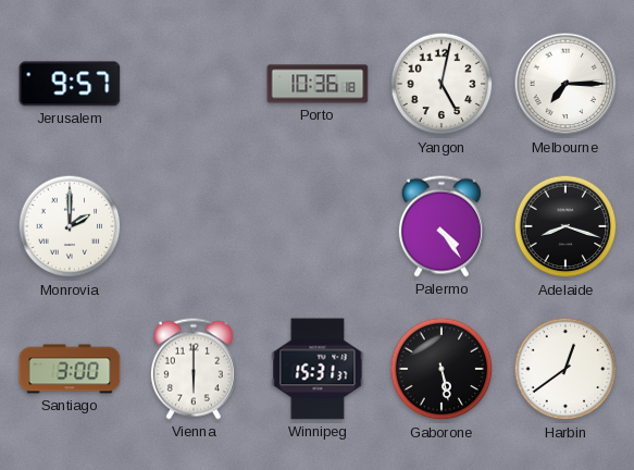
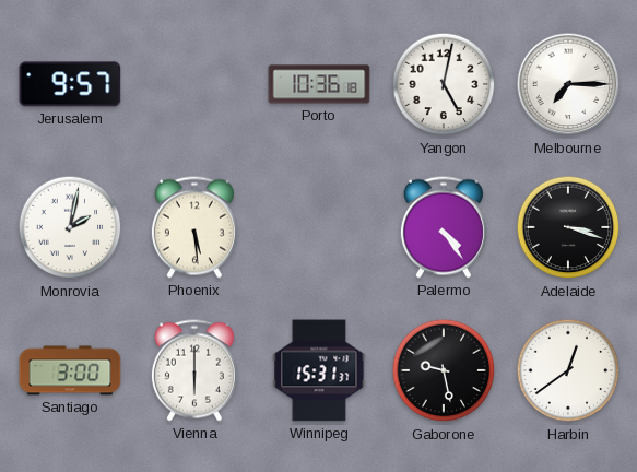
Monrovia: 2:00 -> 2:02 (70, 227)
Phoenix: none -> 5:29 (194, 227)
Adelaide: 8:18 -> 3:18 (568, 227)
Gaborone: 5:28 -> 9:28 (444, 370)
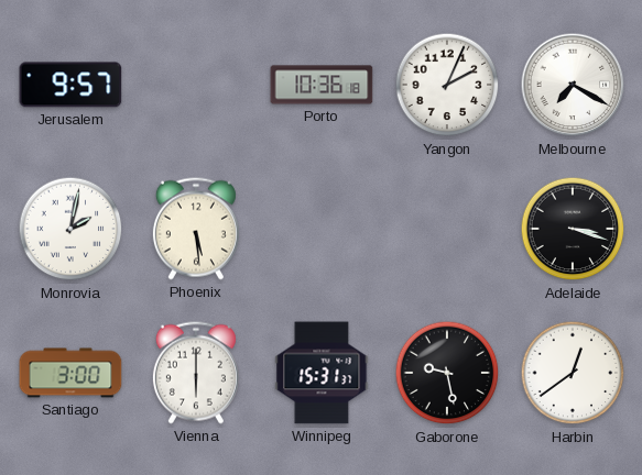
Yangon: 5:02 -> 2:04 (447, 85)
Melbourne: 7:15 -> 7:20 (573, 85)
Palermo: 4:24 -> none (444, 227)
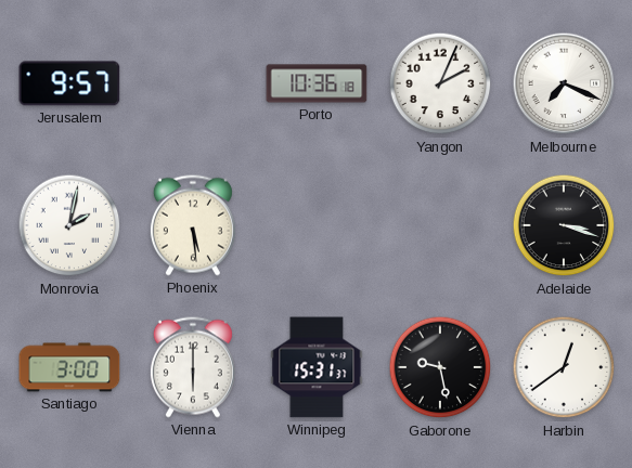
Melbourne: 7:20 -> 7:19 (564, 83)
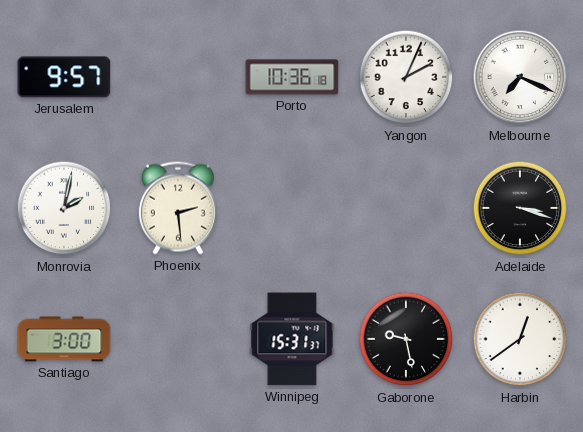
Phoenix: 5:29 -> 2:29 (178, 208)
Vienna: 6:00 -> none (193, 367)
